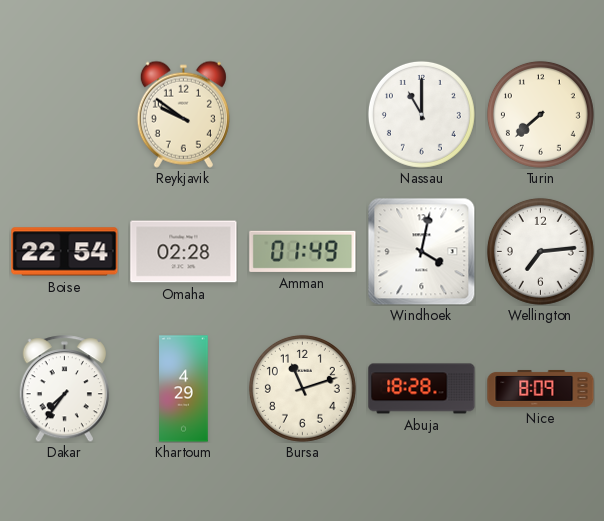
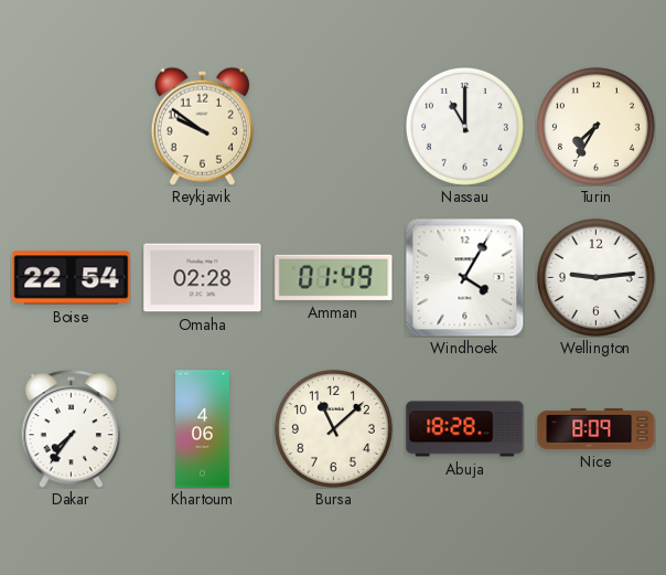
Turin: 7:38 -> 7:35 (595, 126)
Windhoek: 4:02 -> 4:05 (464, 277)
Wellington: 7:14 -> 9:14 (595, 277)
Khartoum: 4:29 -> 4:06 (203, 429)
Bursa: 11:12 -> 11:08 (333, 428)
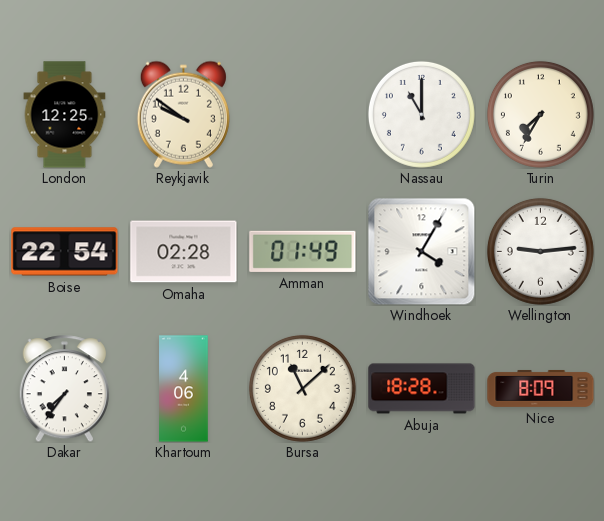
London: none -> 12:25 (65, 115)
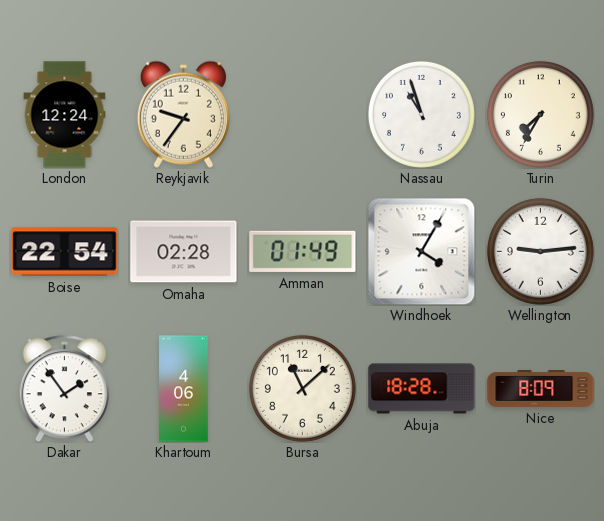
London: 12:25 -> 12:24 (65, 115)
Reykjavik: 9:51 -> 9:36 (183, 114)
Nassau: 11:00 -> 10:57 (421, 114)
Dakar: 7:36 -> 1:54 (64, 389)
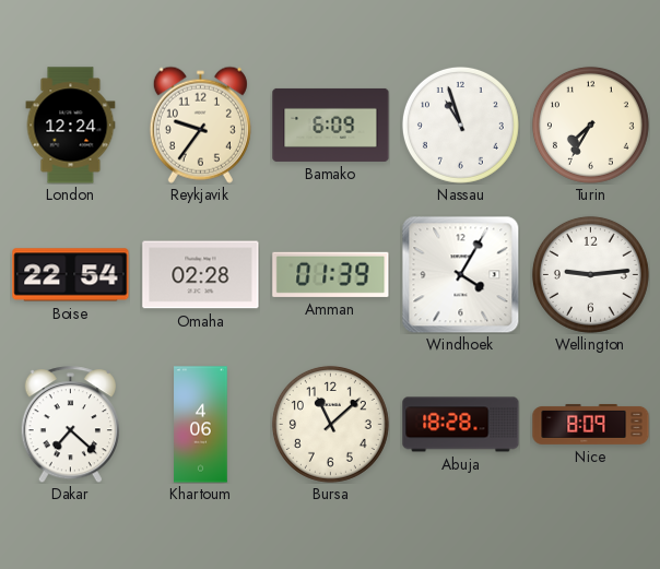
Bamako: none -> 6:09 (331, 125)
Amman: 01:49 -> 01:39 (331, 274)
Dakar: 1:54 -> 7:22 (70, 425)
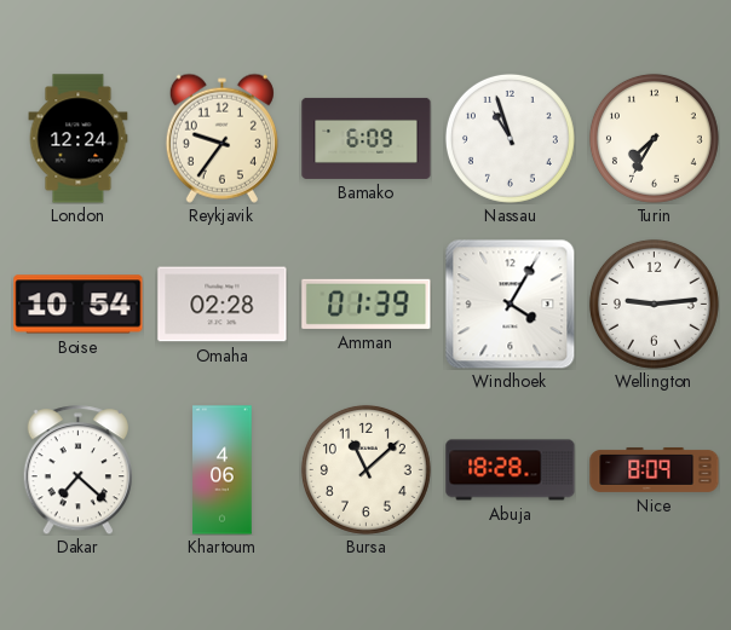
Boise: 22:54 -> 10:54 (79, 305)
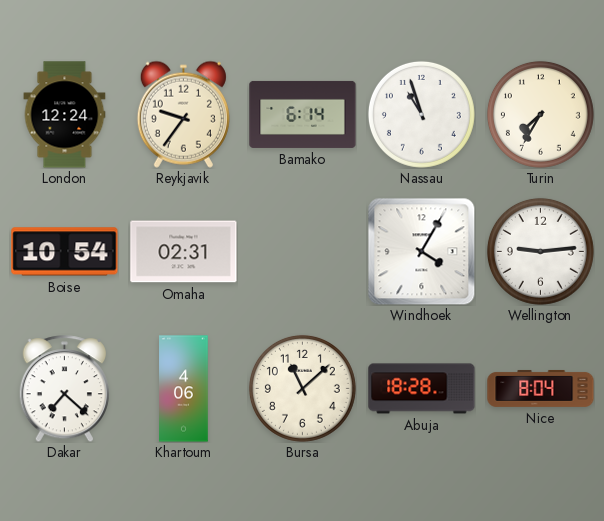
Bamako: 6:09 -> 6:14 (303, 114)
Omaha: 02:28 -> 02:31 (184, 252)
Amman: 01:39 -> none (367, 304)
Nice: 8:09 -> 8:04 (541, 388)
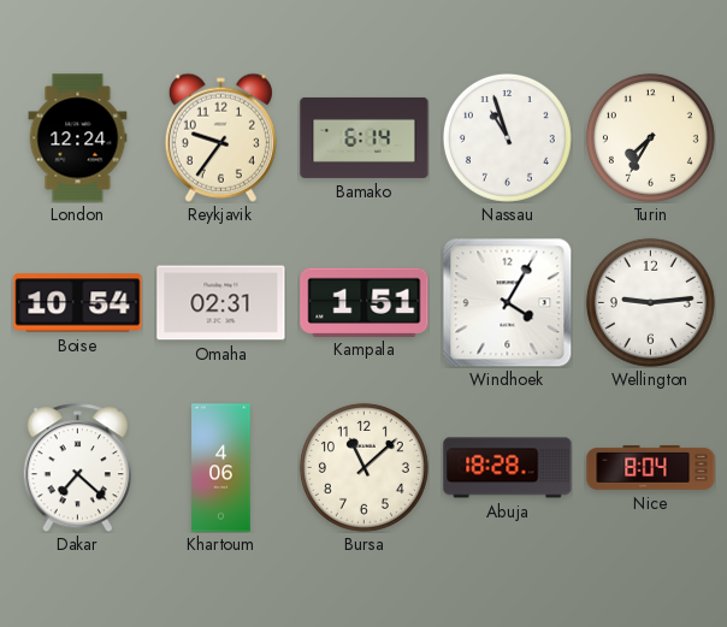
Kampala: none -> 1:51 (365, 302)
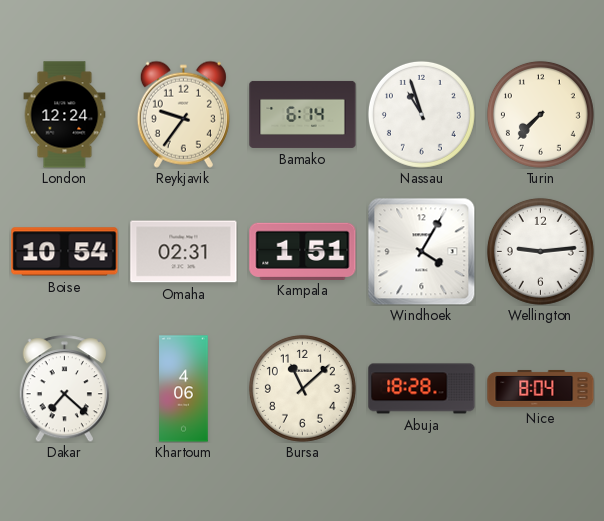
Turin: 7:35 -> 7:37 (540, 114)
